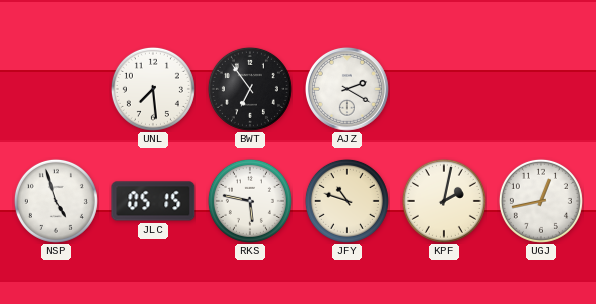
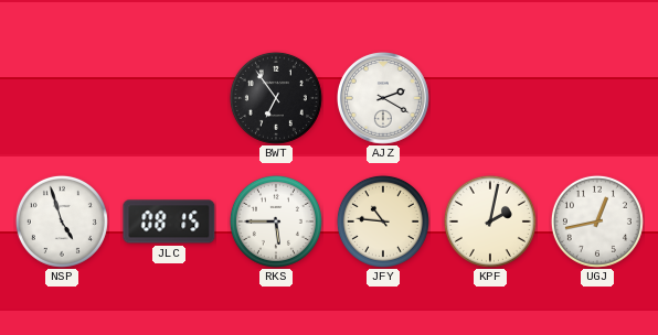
UNL: 7:29 -> none (153, 89)
JLC: 05:15 -> 08:15 (169, 221)
RKS: 5:47 -> 5:45 (276, 221)
JFY: 10:48 -> 10:46 (383, 221)
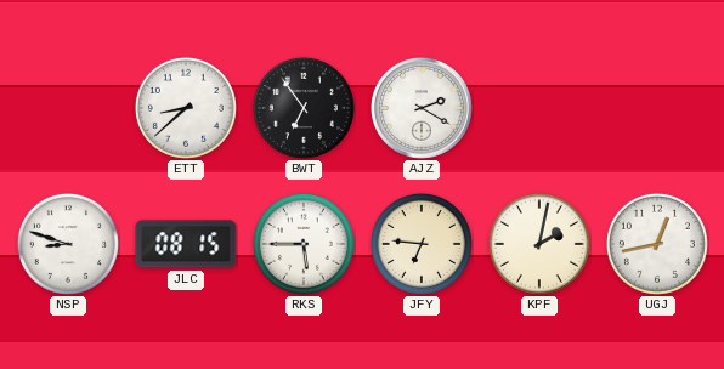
ETT: none -> 8:38 (186, 108)
NSP: 4:57 -> 8:48 (68, 244)
JFY: 10:46 -> 6:46 (422, 244)
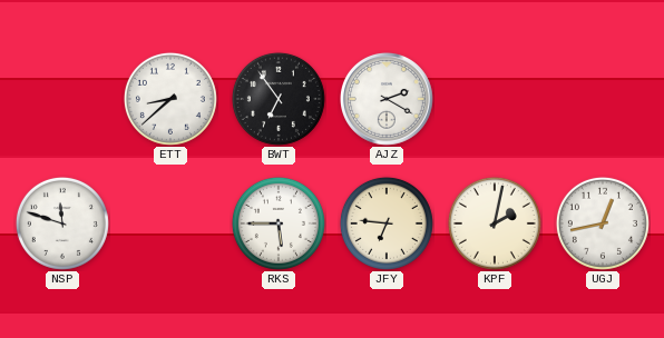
NSP: 8:48 -> 11:48 (62, 223)
JLC: 08:15 -> none (186, 244)
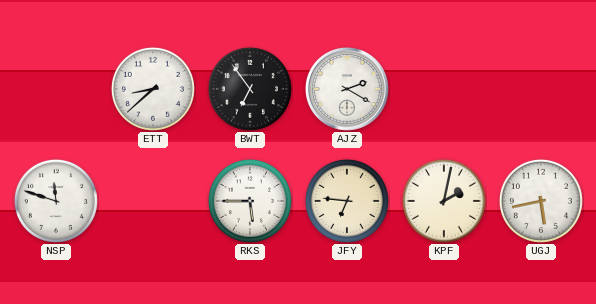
UGJ: 12:43 -> 5:43 (541, 201)
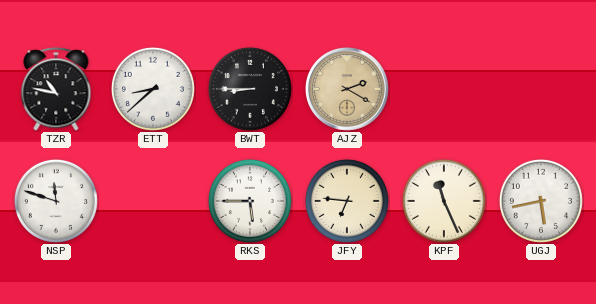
TZR: none -> 10:47 (56, 89)
BWT: 6:54 -> 8:45 (250, 89)
AJZ dial: white -> champagne (348, 90)
KPF: 2:02 -> 11:26 (444, 201)
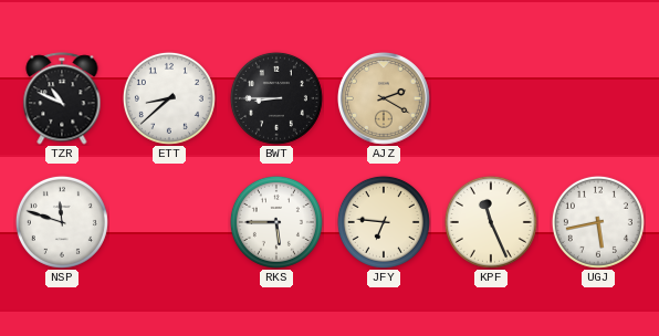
TZR: 10:47 -> 10:49 (62, 98)
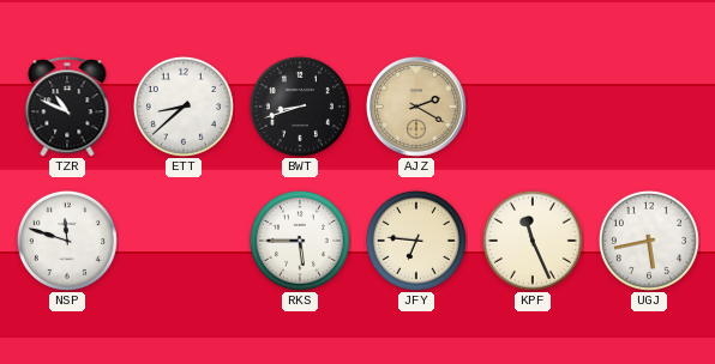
BWT: 8:45 -> 8:42 (300, 107)
